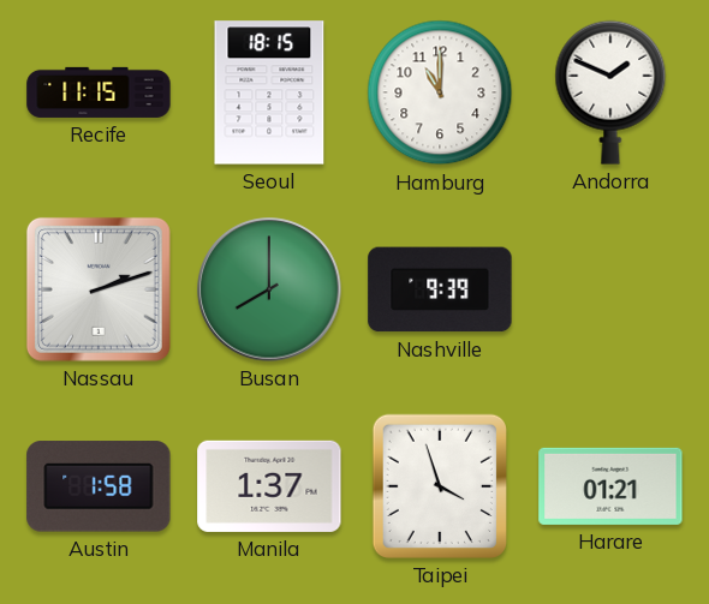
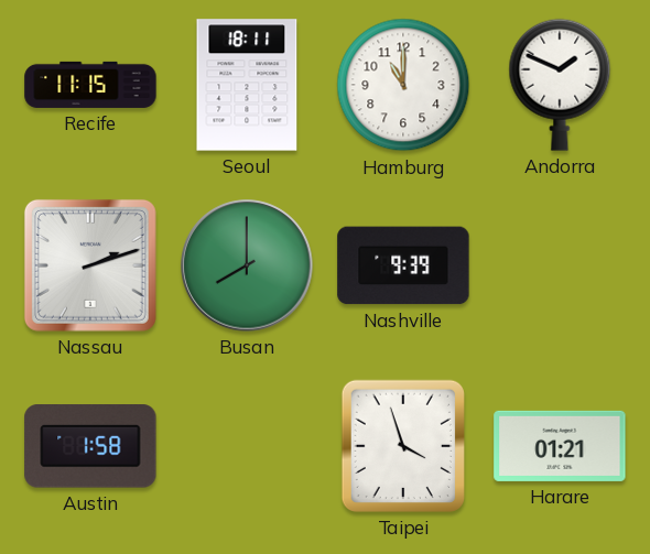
Seoul: 18:15 -> 18:11 (247, 85)
Manila: 1:37 -> none (269, 486)
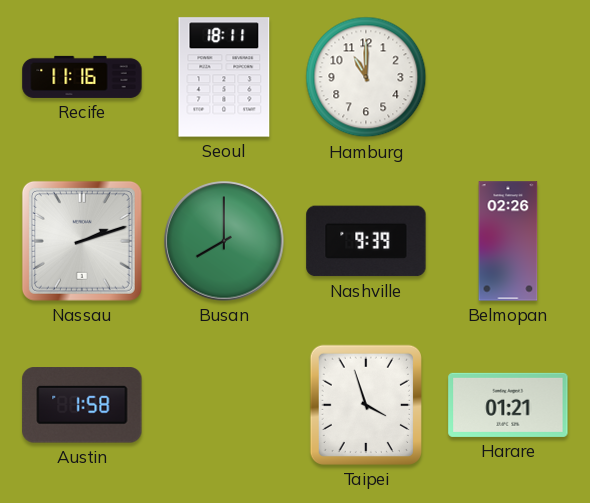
Recife: 11:15 -> 11:16 (82, 77)
Andorra: 1:49 -> none (560, 85)
Belmopan: none -> 02:26 (508, 241)
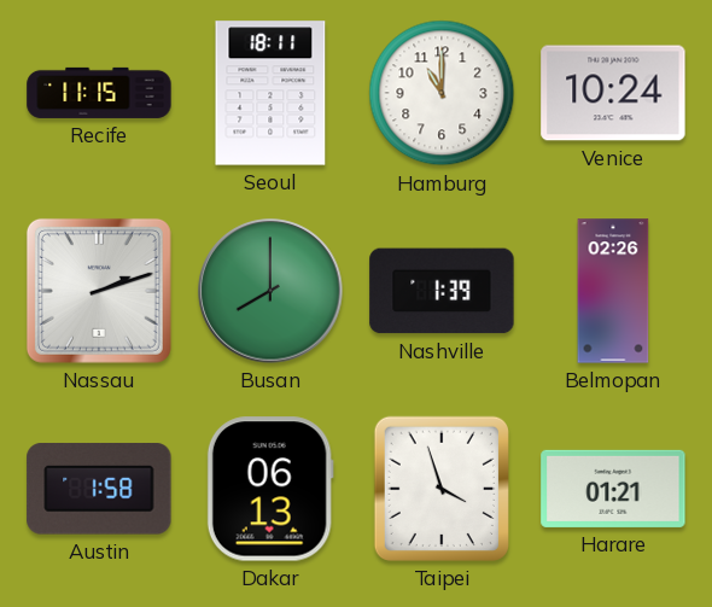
Recife: 11:16 -> 11:15 (99, 93)
Venice: none -> 10:24 (613, 93)
Nashville: 9:39 -> 1:39 (442, 291)
Dakar: none -> 06:13 (270, 489)
